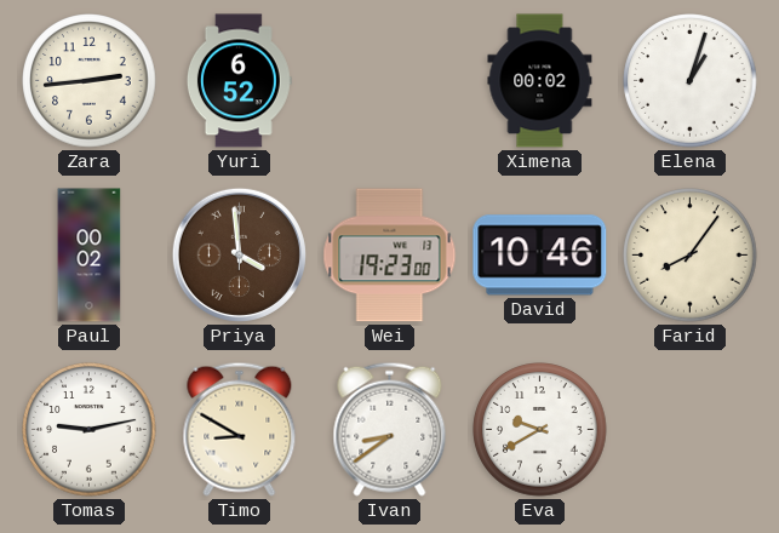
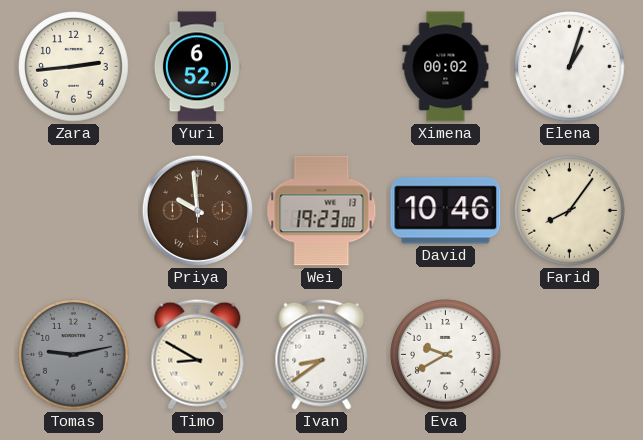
Paul: 00:02 -> none (90, 256)
Priya: 3:59 -> 9:59 (197, 210)
Tomas dial: white -> grey (74, 355)
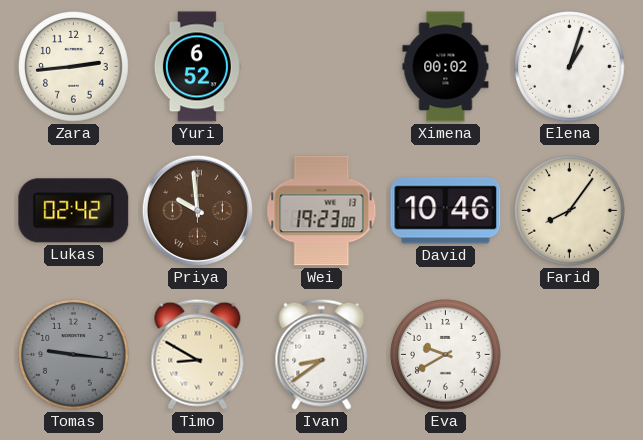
Lukas: none -> 02:42 (74, 211)
Tomas: 9:13 -> 9:16 (74, 355)
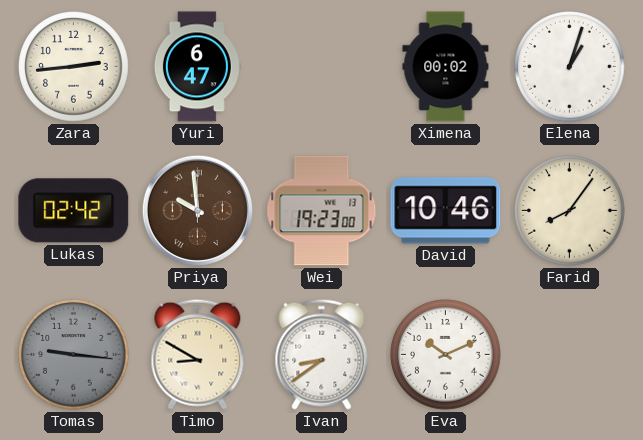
Yuri: 6:52 -> 6:47 (197, 67)
Eva: 9:40 -> 10:11 (446, 355)
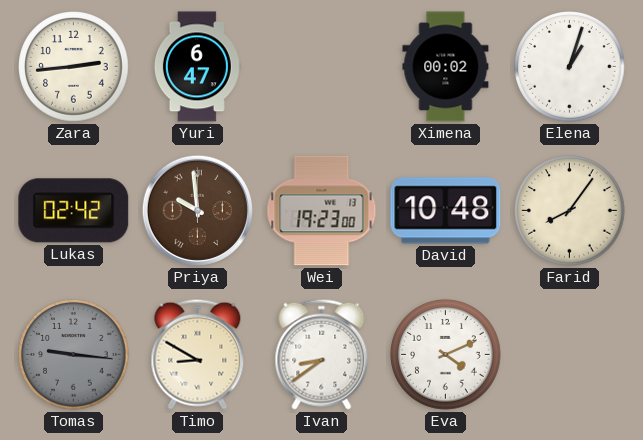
David: 10:46 -> 10:48 (446, 211)
Eva: 10:11 -> 4:11 (446, 355)
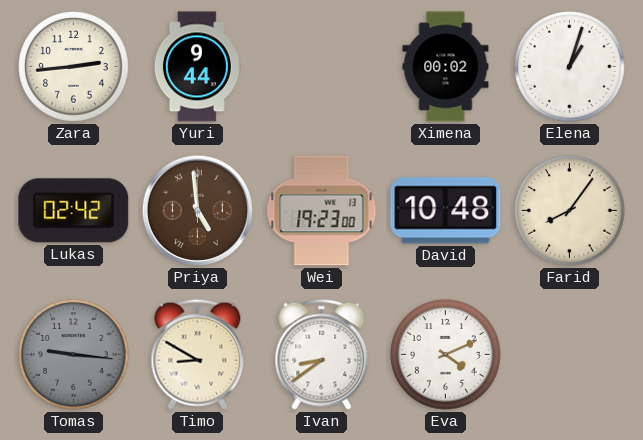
Yuri: 6:47 -> 9:44 (197, 67)
Priya: 9:59 -> 4:59 (197, 210)
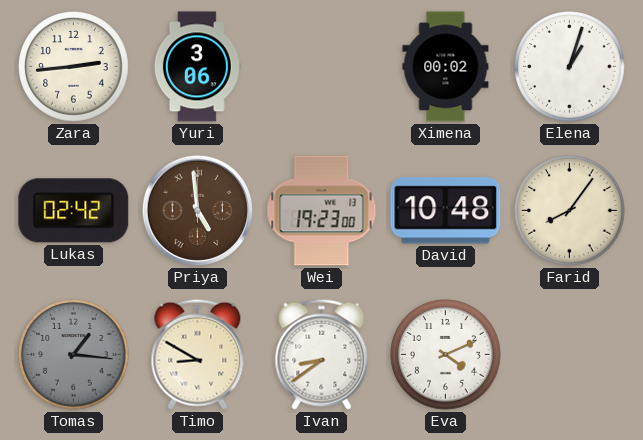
Yuri: 9:44 -> 3:06 (197, 67)
Tomas: 9:16 -> 1:16 (74, 355)
